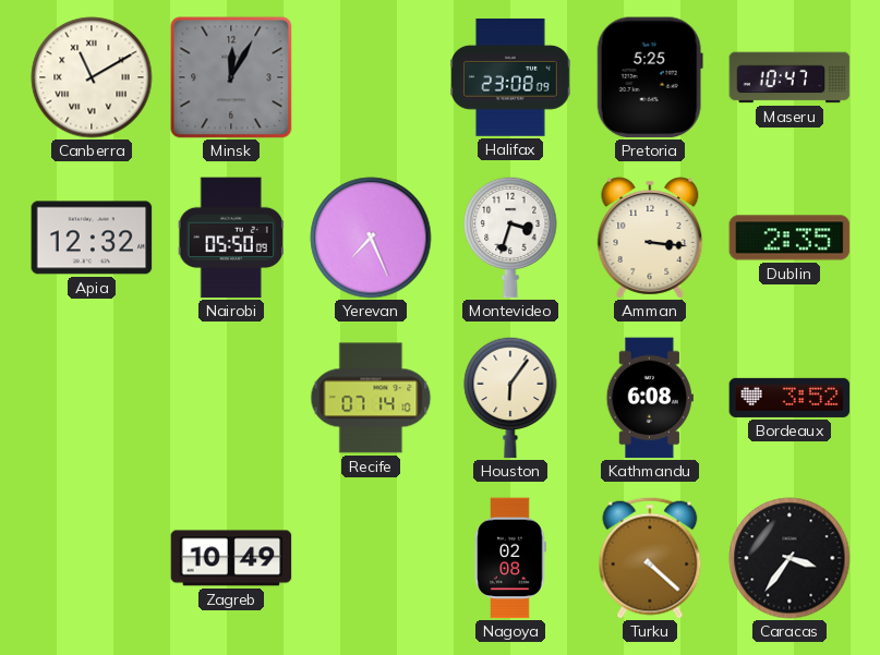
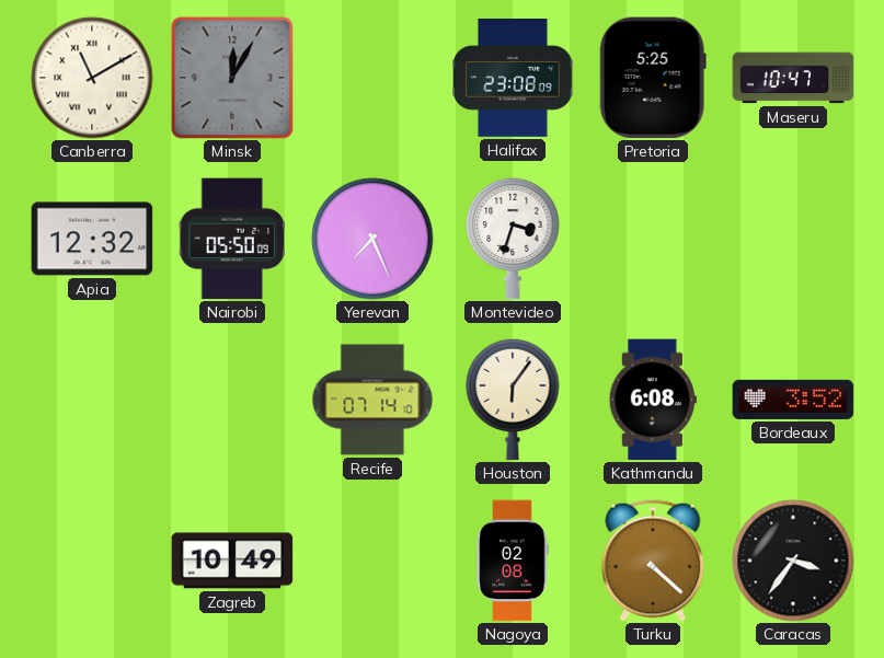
Amman: 3:16 -> none (650, 238)
Dublin: 2:35 -> none (789, 238)
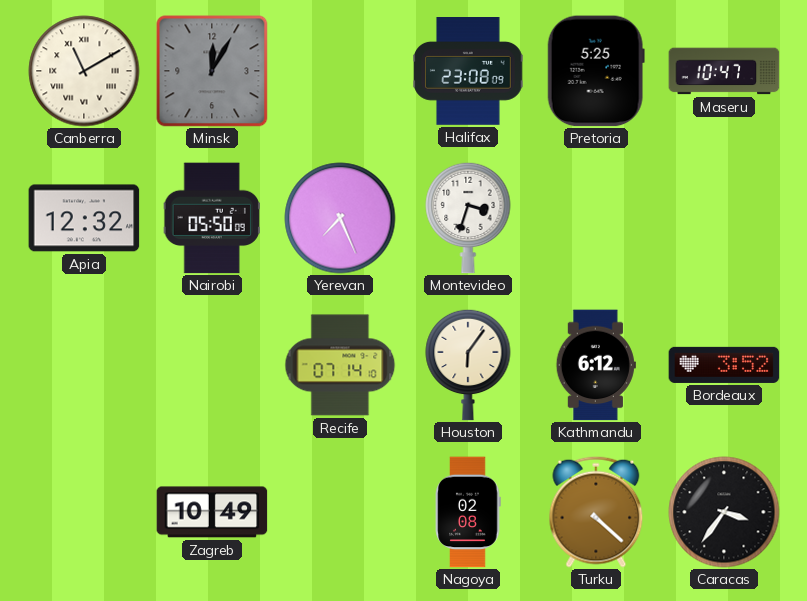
Kathmandu: 6:08 -> 6:12 (596, 365)
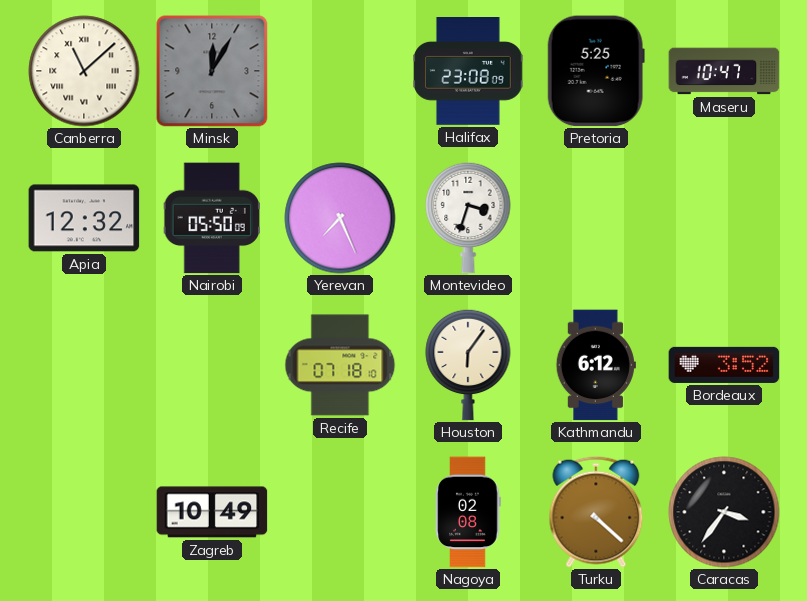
Canberra: 11:10 -> 11:08 (84, 71)
Recife: 07:14 -> 07:18 (340, 365)
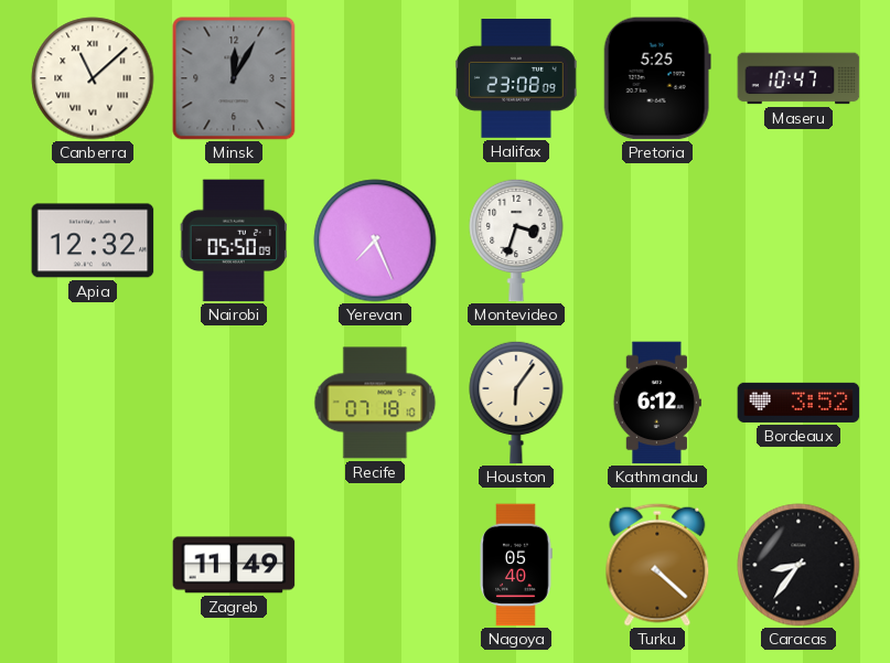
Zagreb: 10:49 -> 11:49 (234, 565)
Nagoya: 02:08 -> 05:40 (516, 565)
Caracas: 3:36 -> 8:36 (798, 565)
